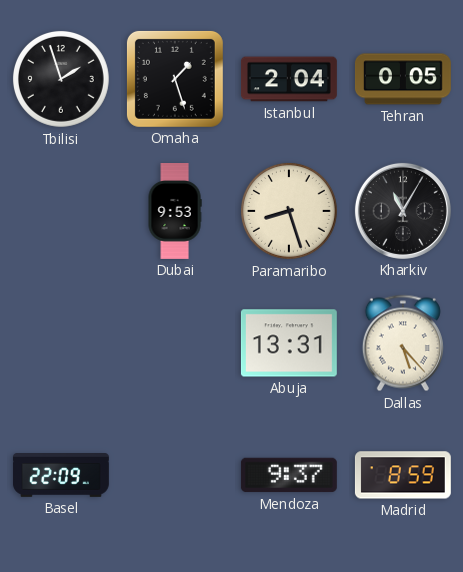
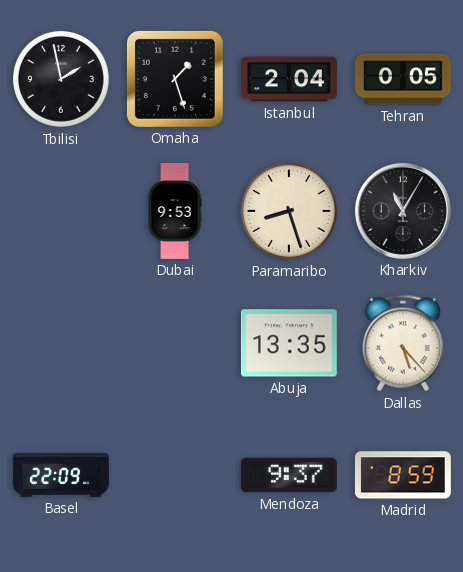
Tbilisi: 1:57 -> 1:58 (61, 79)
Abuja: 13:31 -> 13:35 (289, 343)
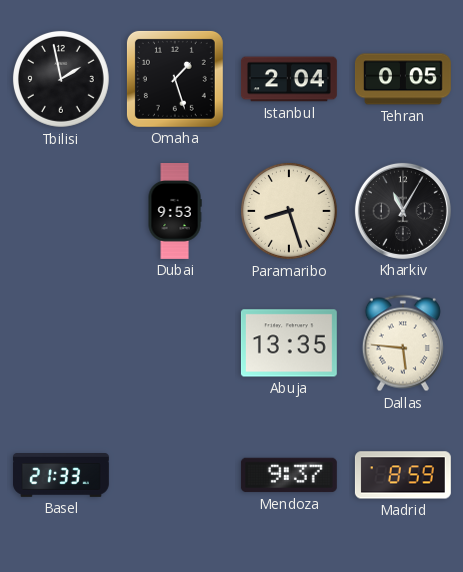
Dallas: 5:23 -> 5:46 (403, 343)
Basel: 22:09 -> 21:33 (61, 476)
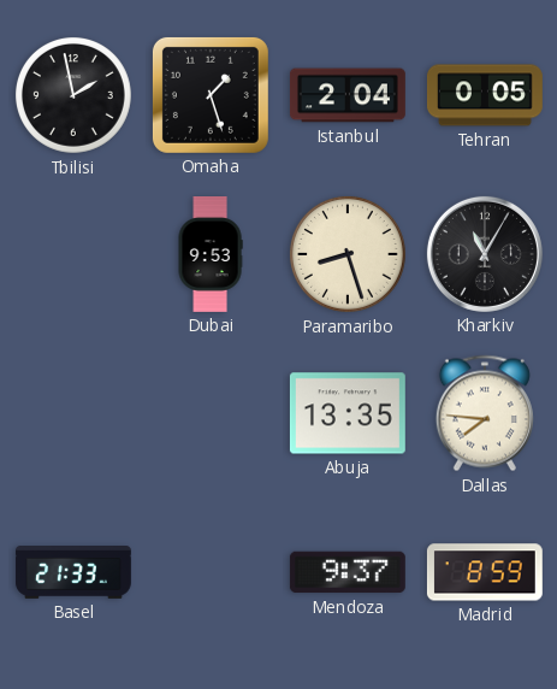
Dallas: 5:46 -> 7:46 (485, 413)
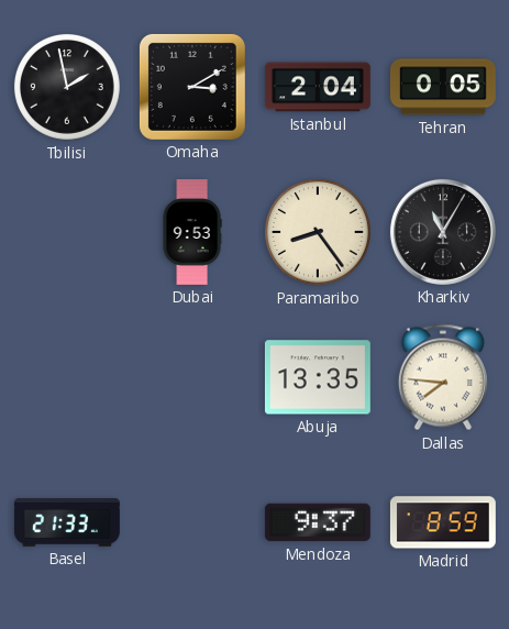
Omaha: 1:27 -> 3:10 (192, 87)
Paramaribo: 8:27 -> 8:24 (318, 232)
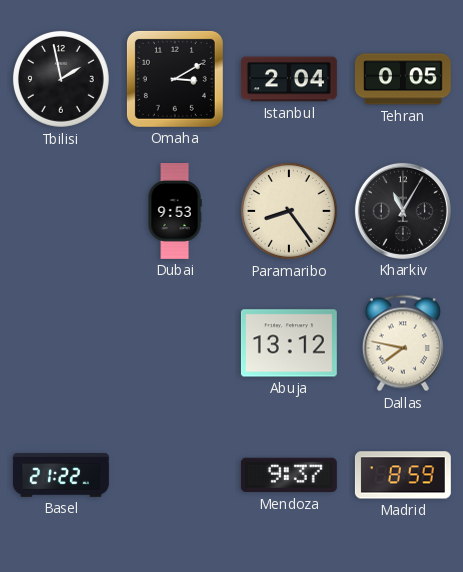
Abuja: 13:35 -> 13:12 (289, 343)
Dallas: 7:46 -> 7:47 (403, 343)
Basel: 21:33 -> 21:22 (61, 476)
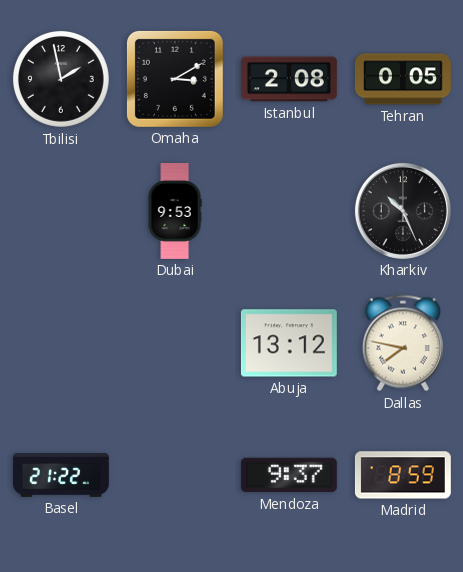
Istanbul: 2:04 -> 2:08 (289, 79)
Paramaribo: 8:24 -> none (289, 211)
Kharkiv: 11:05 -> 10:26 (403, 211)
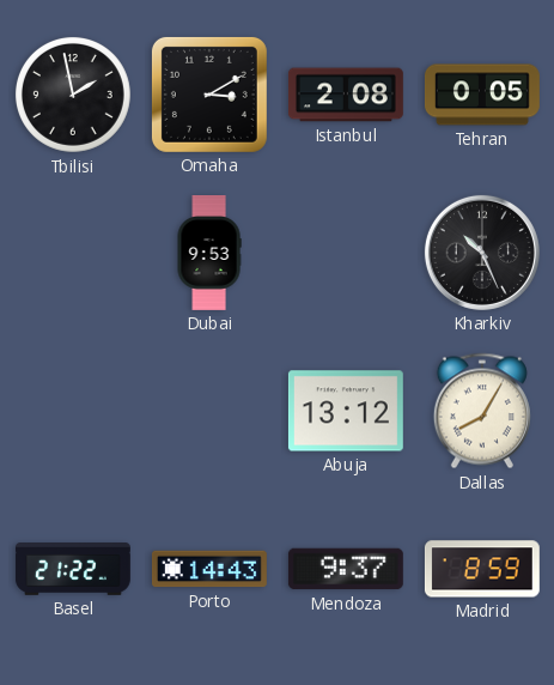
Dallas: 7:47 -> 8:05 (482, 411)
Porto: none -> 14:43 (209, 569)
